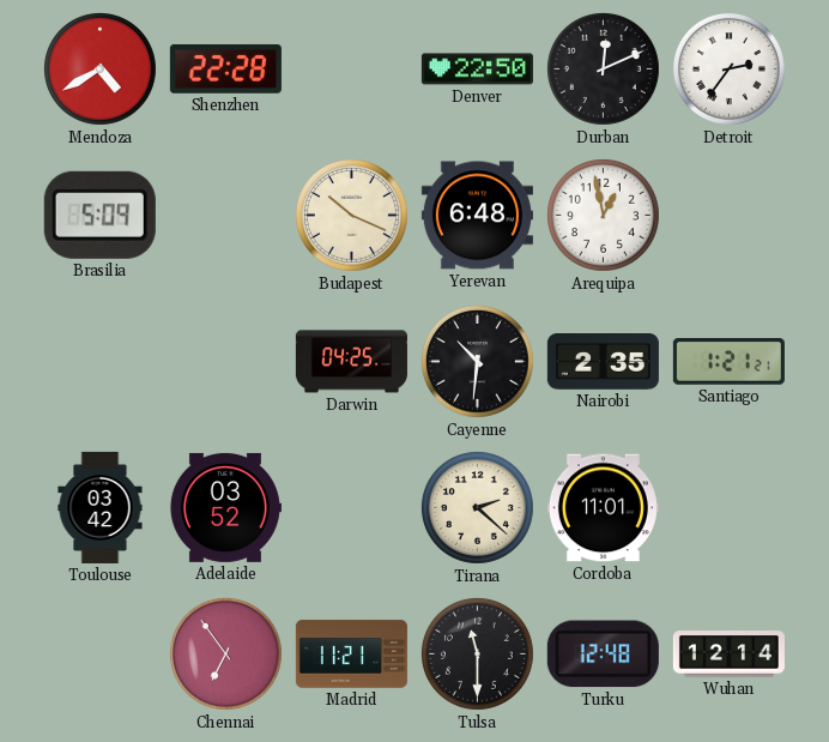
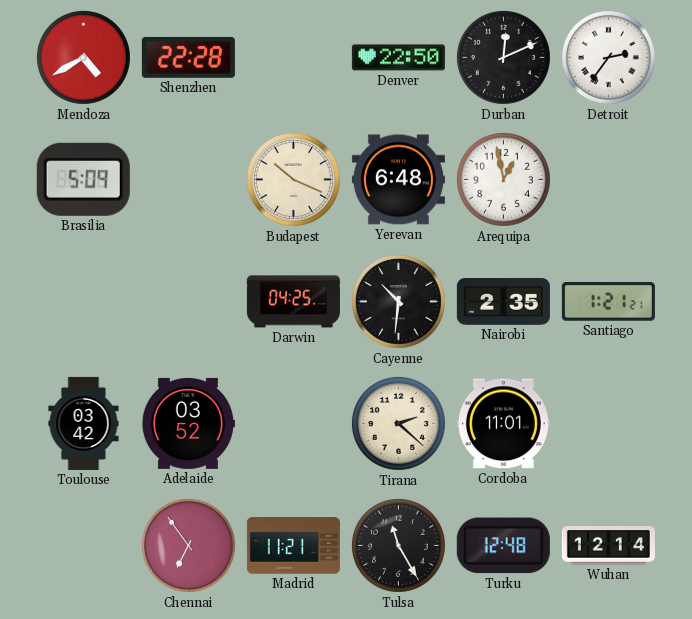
Tulsa: 11:30 -> 11:25 (398, 545)
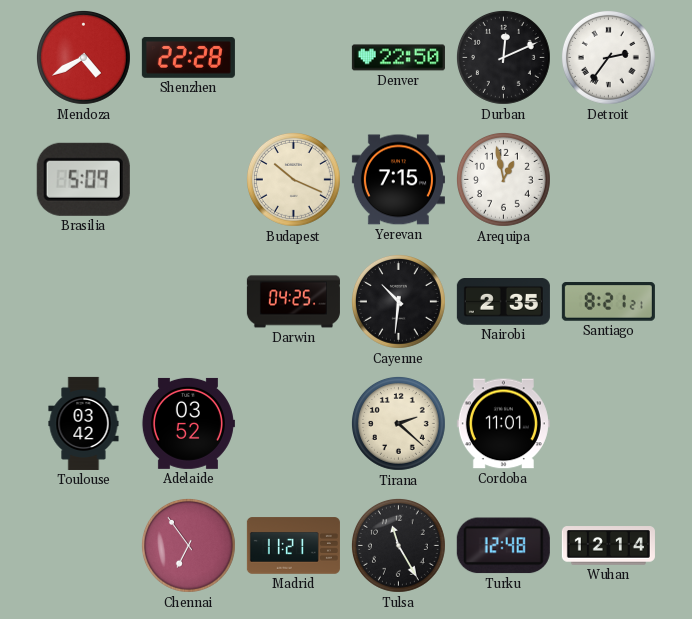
Yerevan: 6:48 -> 7:15 (398, 180)
Santiago: 1:21 -> 8:21 (608, 302)
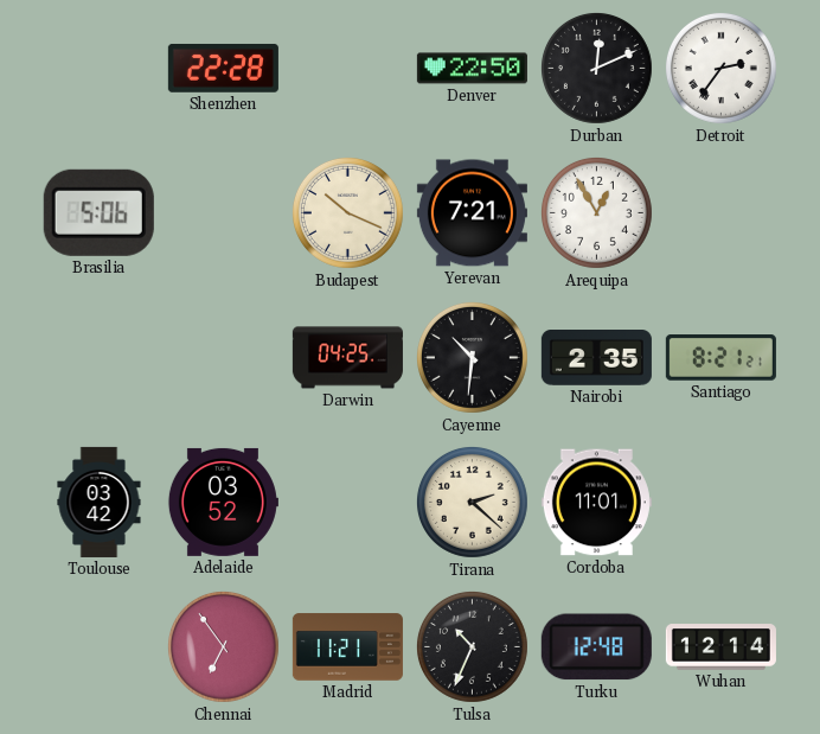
Mendoza: 4:40 -> none (83, 57)
Brasilia: 5:09 -> 5:06 (98, 212)
Yerevan: 7:15 -> 7:21 (472, 213)
Arequipa: 12:58 -> 12:55 (596, 212)
Tulsa: 11:25 -> 10:34 (472, 646)
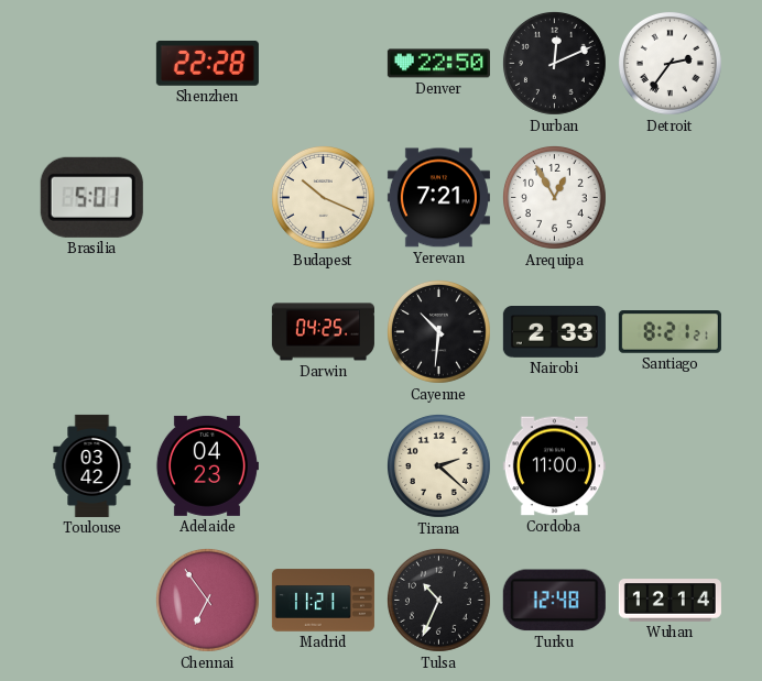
Brasilia: 5:06 -> 5:01 (91, 197)
Nairobi: 2:35 -> 2:33 (554, 332)
Adelaide: 03:52 -> 04:23 (207, 465)
Cordoba: 11:01 -> 11:00 (554, 466)
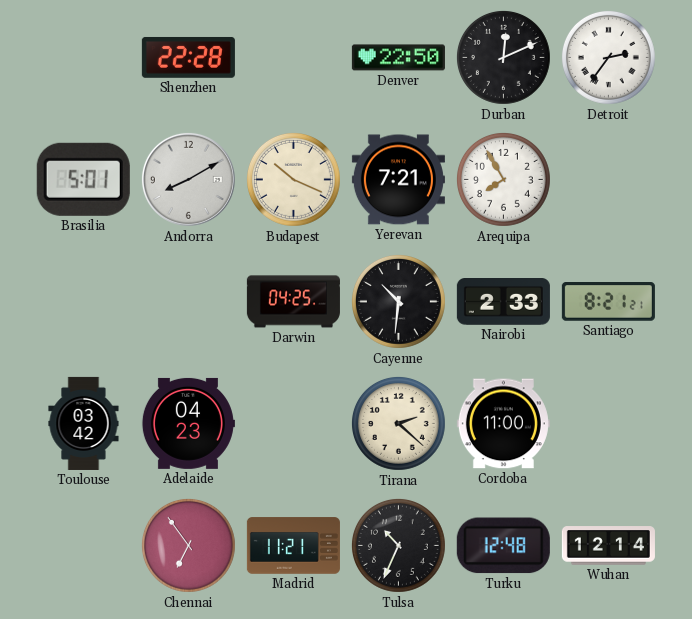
Andorra: none -> 8:10 (188, 179)
Arequipa: 12:55 -> 7:55 (503, 179)
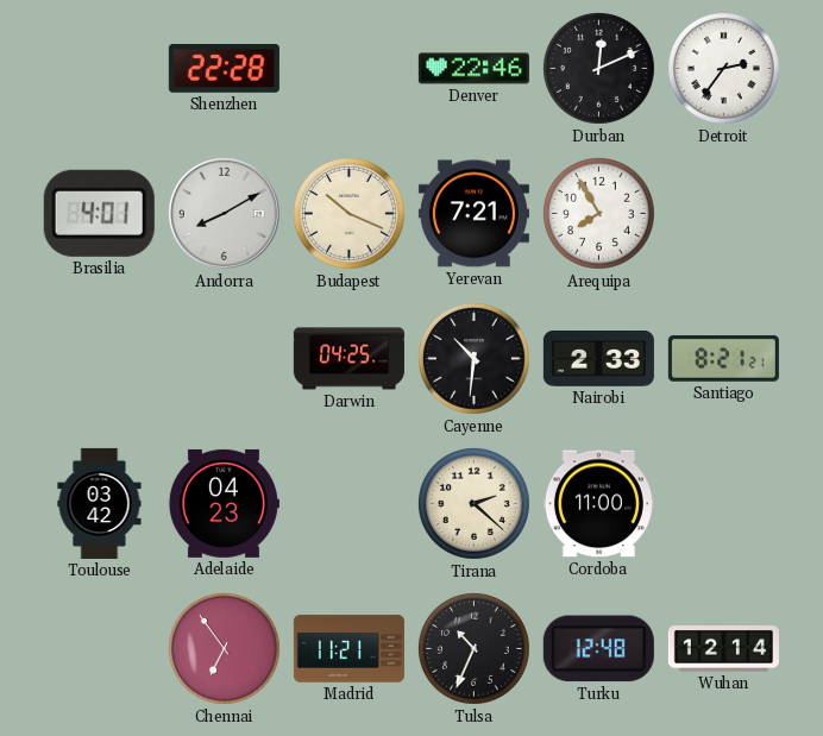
Denver: 22:50 -> 22:46 (473, 69)
Brasilia: 5:01 -> 4:01 (99, 213)
